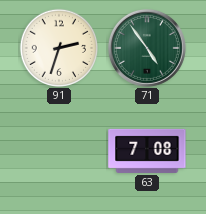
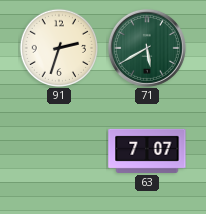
71: 4:54 -> 5:40 (147, 48)
63: 7:08 -> 7:07 (147, 151)
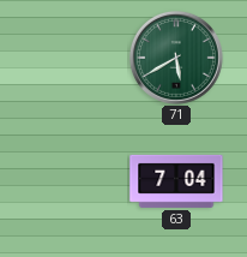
91: 2:33 -> none (58, 47)
63: 7:07 -> 7:04 (176, 181)
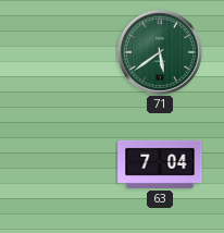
71: 5:40 -> 5:39 (160, 52)
